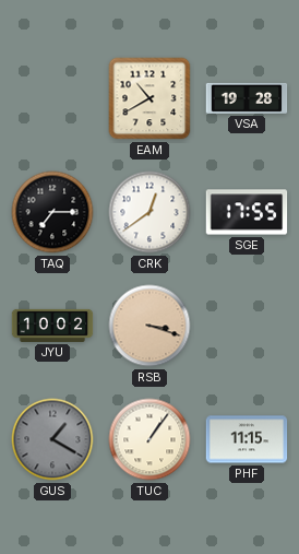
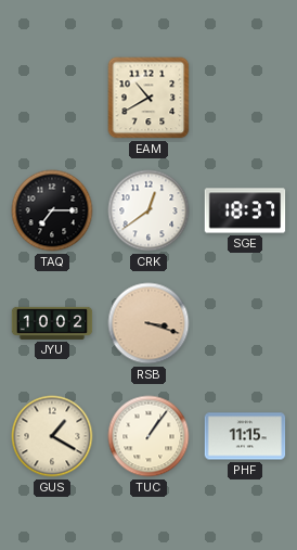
VSA: 19:28 -> none (247, 98)
SGE: 17:55 -> 18:37 (245, 210)
GUS dial: grey -> cream (52, 436)
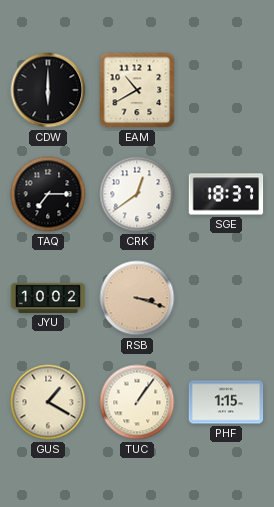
CDW: none -> 6:00 (48, 90)
PHF: 11:15 -> 1:15 (226, 402)
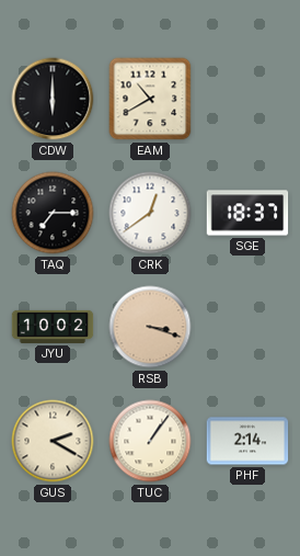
GUS: 1:20 -> 2:20 (53, 441)
PHF: 1:15 -> 2:14 (247, 441)
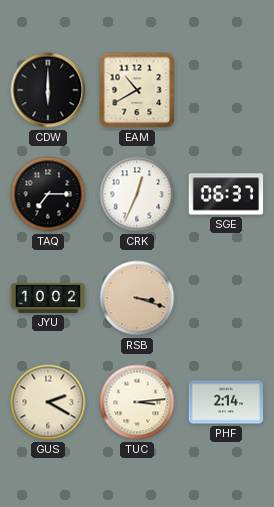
CRK: 12:39 -> 12:34 (137, 194)
SGE: 18:37 -> 06:37 (226, 194)
TUC: 1:06 -> 3:14 (137, 402)
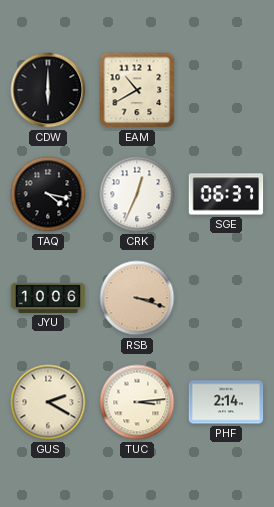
TAQ: 7:15 -> 4:17 (48, 194)
JYU: 10:02 -> 10:06 (48, 298)
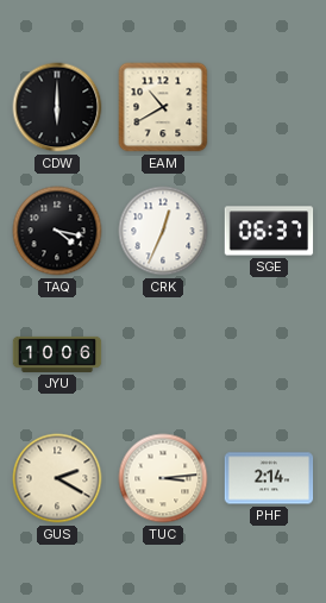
RSB: 3:18 -> none (137, 298)
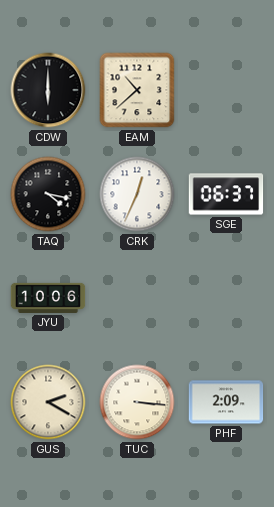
EAM: 10:40 -> 10:38 (137, 90)
TUC: 3:14 -> 3:16 (137, 402)
PHF: 2:14 -> 2:09 (226, 402)
